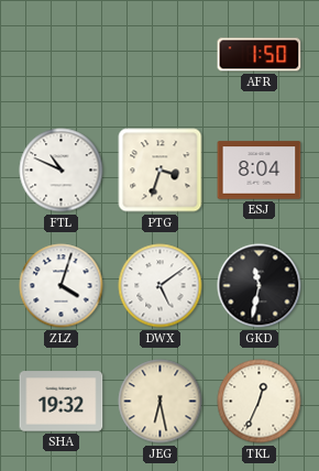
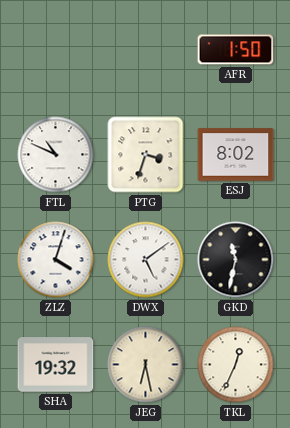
ESJ: 8:04 -> 8:02 (236, 155)
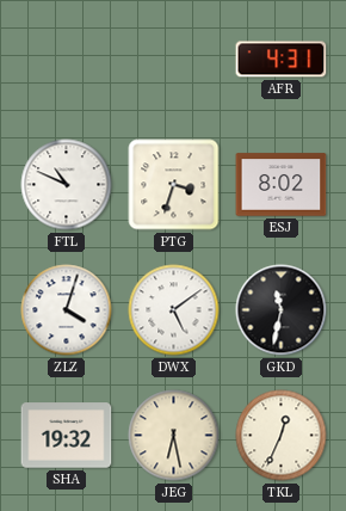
AFR: 1:50 -> 4:31 (282, 60)
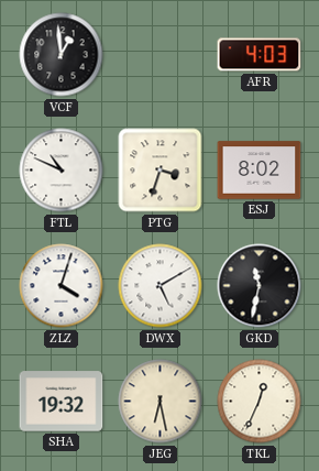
VCF: none -> 12:59 (62, 55)
AFR: 4:31 -> 4:03 (260, 55)
DWX: 5:09 -> 5:10 (161, 286)
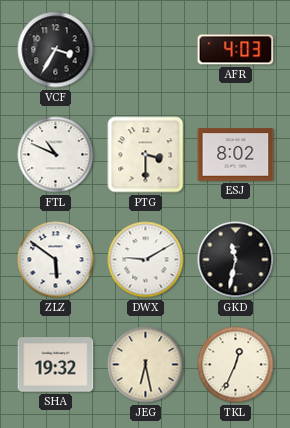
VCF: 12:59 -> 3:35 (56, 50)
PTG: 3:33 -> 3:30 (146, 155)
ZLZ: 4:03 -> 5:51 (56, 260)
DWX: 5:10 -> 9:10 (146, 260)
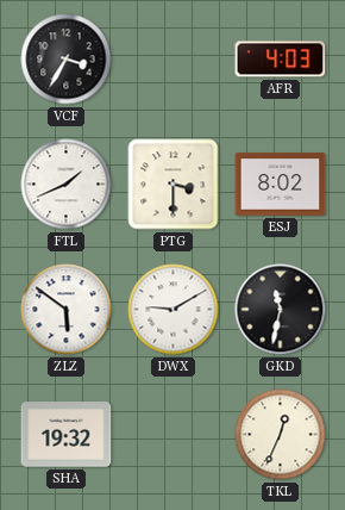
FTL: 10:49 -> 1:41 (67, 185)
JEG: 6:28 -> none (146, 365)
